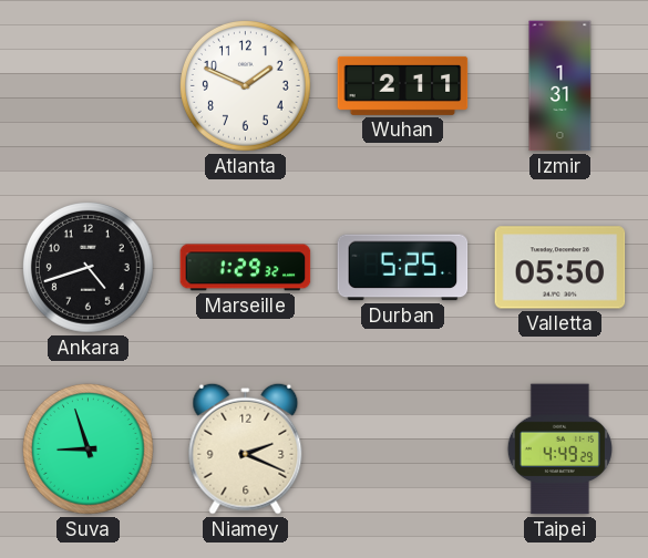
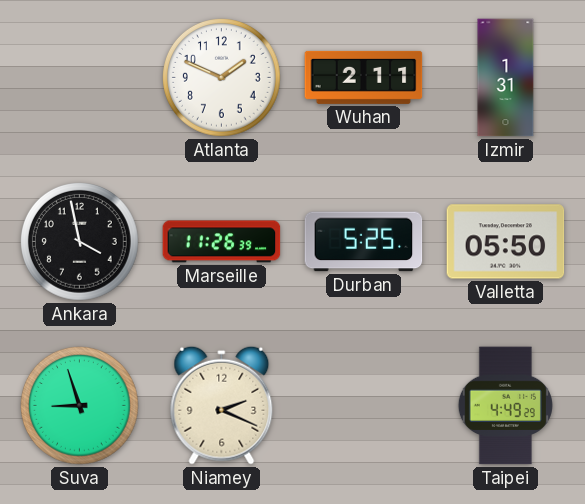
Ankara: 4:42 -> 3:58 (80, 242)
Marseille: 1:29 -> 11:26 (222, 242)
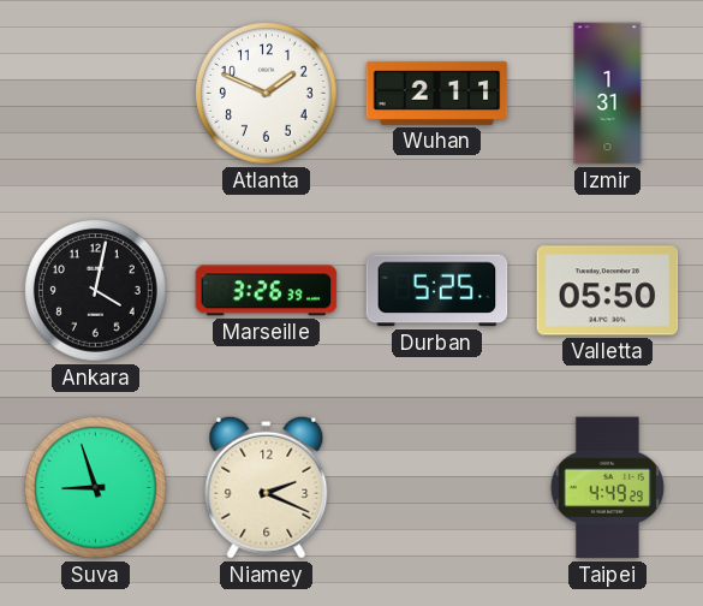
Ankara: 3:58 -> 4:02 (96, 291)
Marseille: 11:26 -> 3:26 (267, 291)
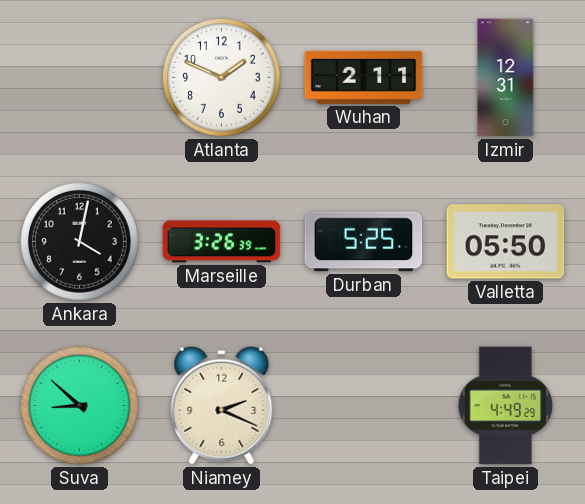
Izmir: 1:31 -> 12:31 (506, 78)
Suva: 8:57 -> 8:52 (80, 406)
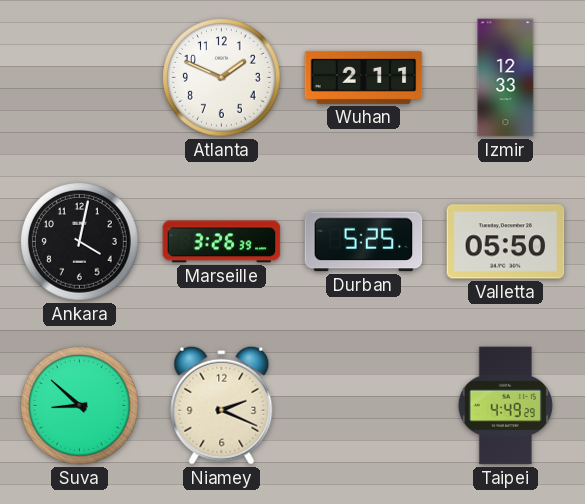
Izmir: 12:31 -> 12:33 (506, 78)
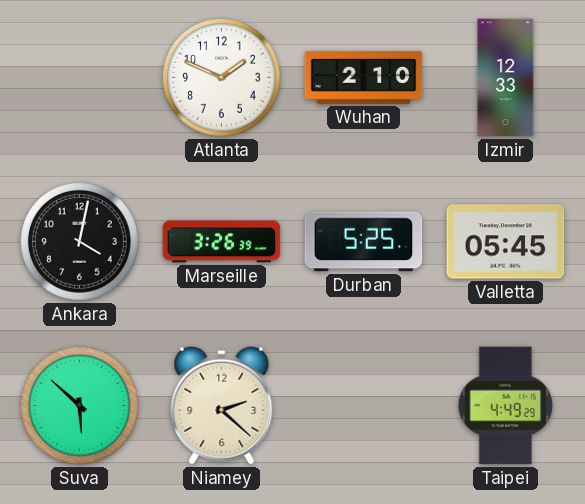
Wuhan: 2:11 -> 2:10 (364, 77)
Valletta: 05:50 -> 05:45 (506, 242)
Suva: 8:52 -> 5:52 (80, 406)
Niamey: 2:19 -> 2:22 (222, 405)
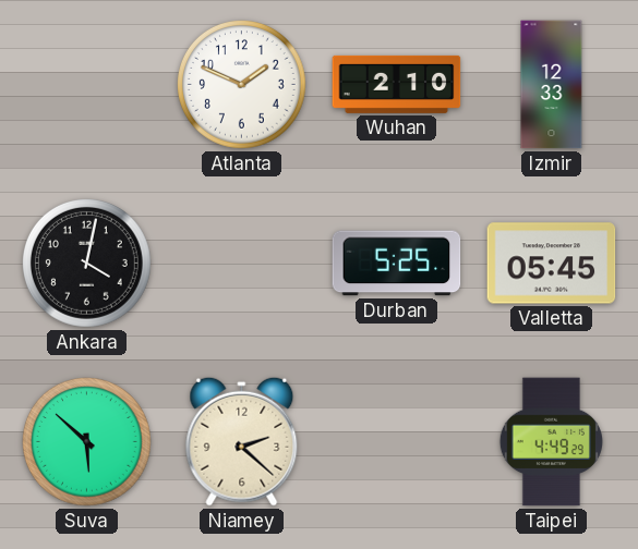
Marseille: 3:26 -> none (222, 242)
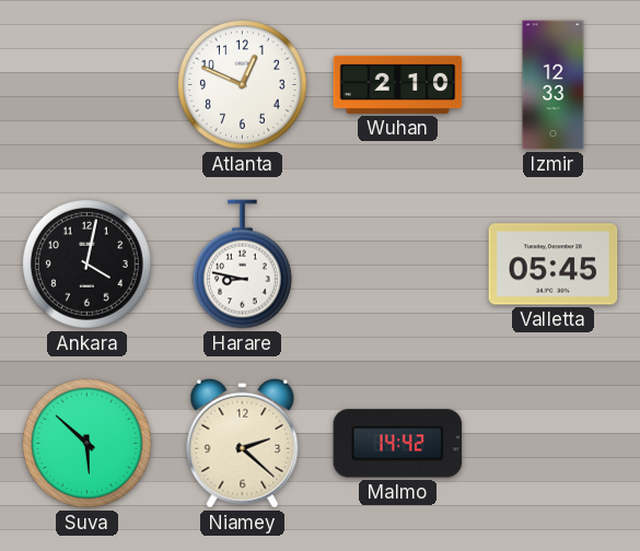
Atlanta: 1:49 -> 12:49 (243, 85)
Harare: none -> 8:47 (242, 265)
Durban: 5:25 -> none (397, 264)
Malmo: none -> 14:42 (398, 444)
Taipei: 4:49 -> none (551, 442)
